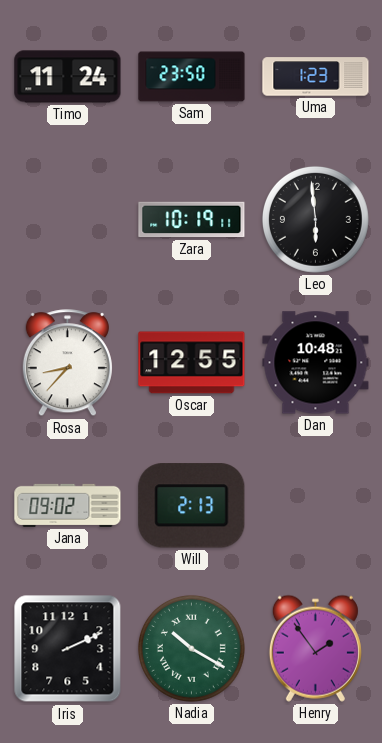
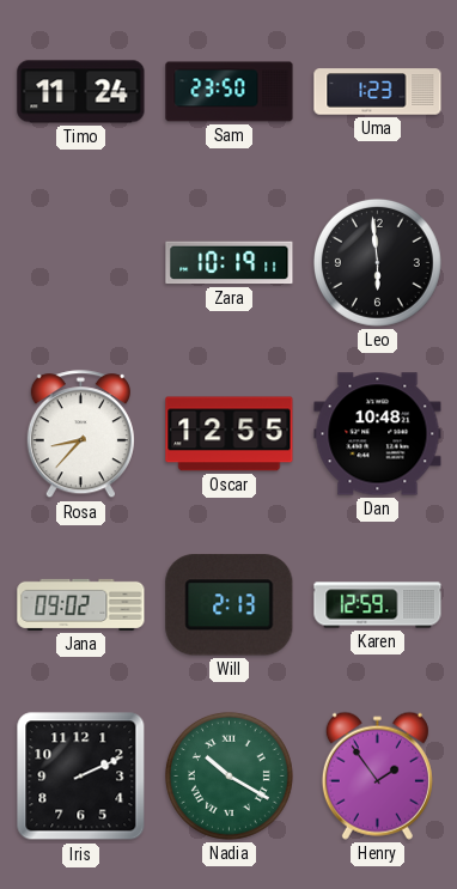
Karen: none -> 12:59 (378, 605)
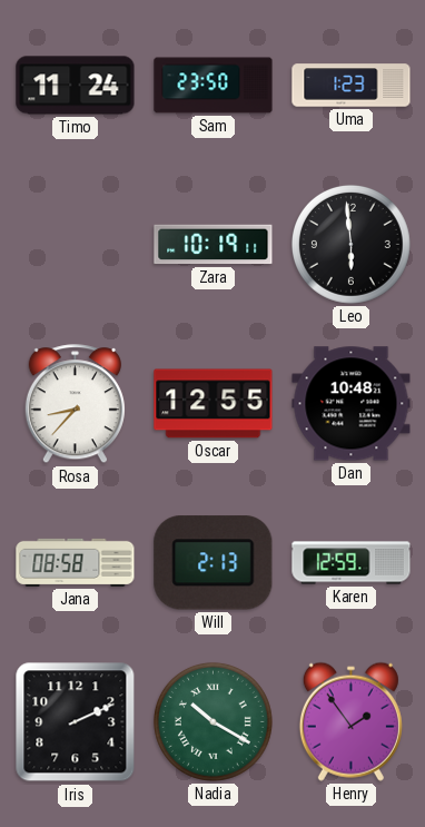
Jana: 09:02 -> 08:58 (76, 562)
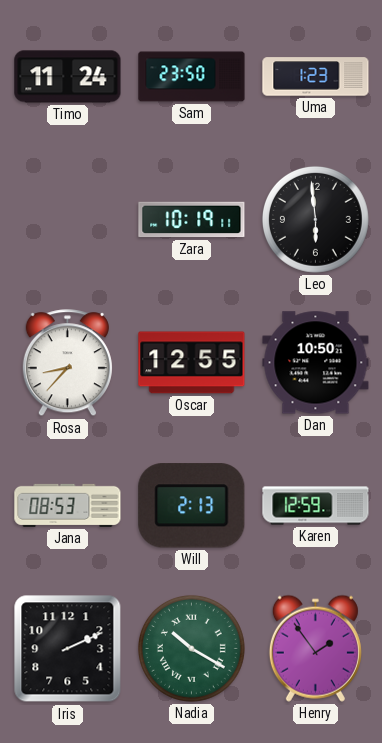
Dan: 10:48 -> 10:50 (316, 363)
Jana: 08:58 -> 08:53 (68, 505)
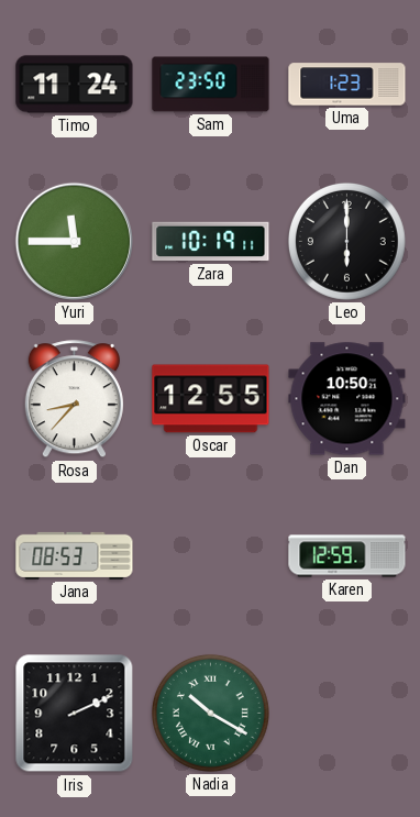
Yuri: none -> 11:45 (74, 241)
Leo: 5:59 -> 6:00 (346, 241)
Will: 2:13 -> none (192, 506)
Henry: 1:54 -> none (315, 648)
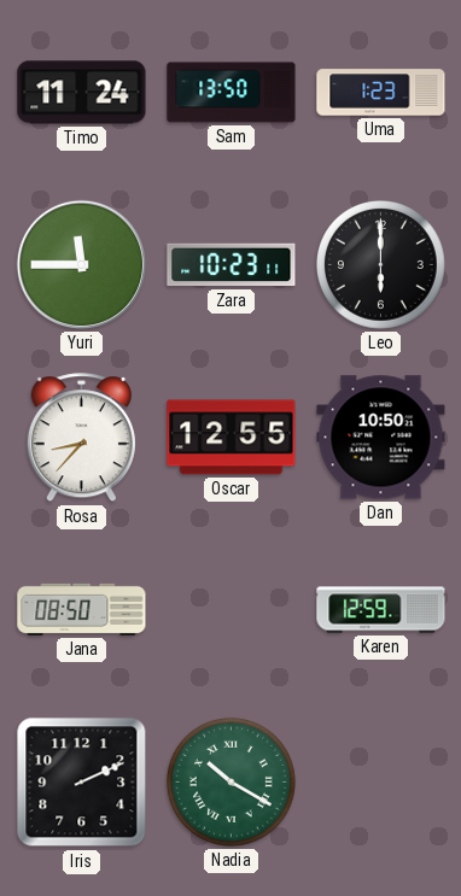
Sam: 23:50 -> 13:50 (232, 93)
Zara: 10:19 -> 10:23 (232, 265)
Jana: 08:53 -> 08:50 (82, 609)
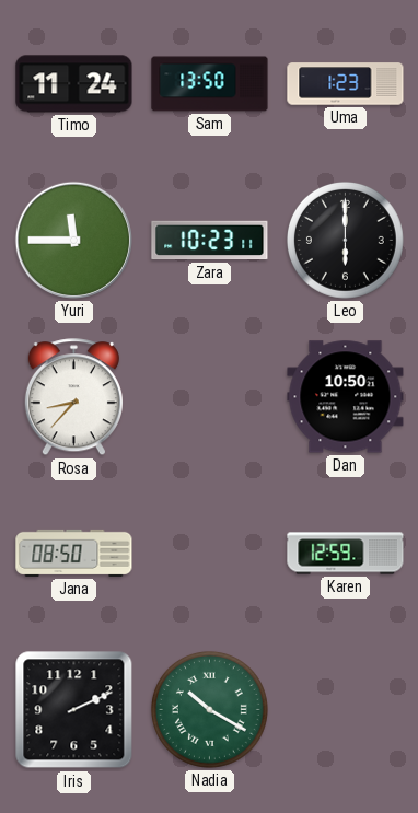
Oscar: 12:55 -> none (232, 438)
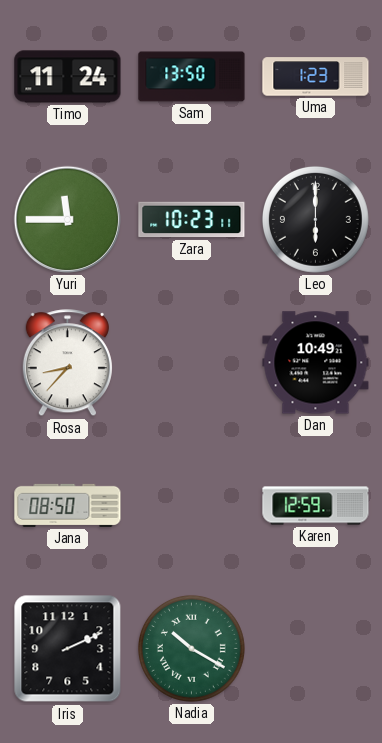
Dan: 10:50 -> 10:49 (316, 363)
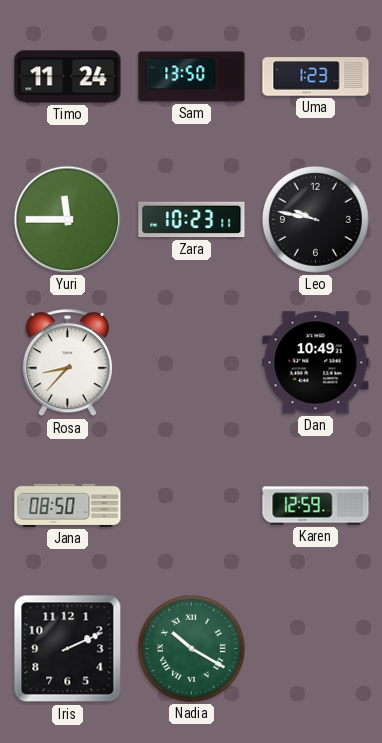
Leo: 6:00 -> 9:47 (315, 219)
